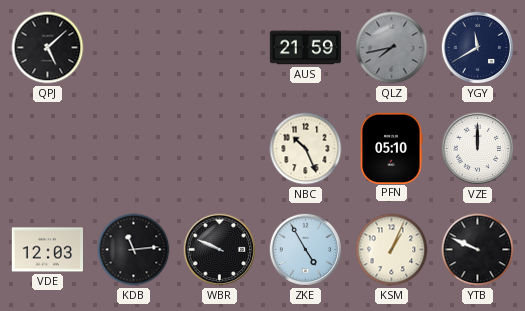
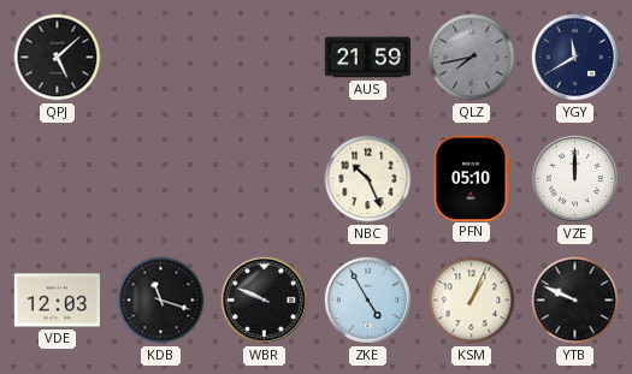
KDB: 11:14 -> 11:18 (161, 301)
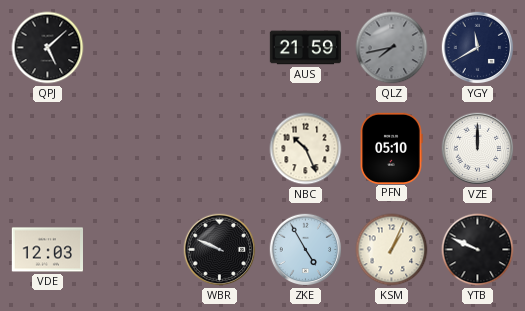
KDB: 11:18 -> none (161, 301)
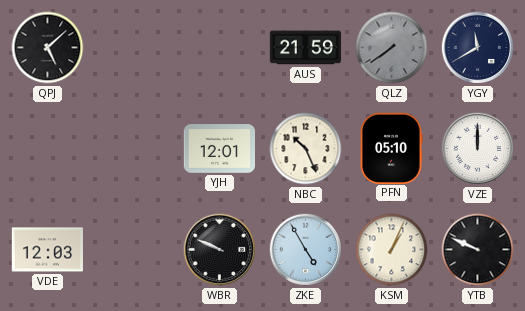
QLZ: 7:43 -> 7:39 (392, 48)
YJH: none -> 12:01 (220, 149)
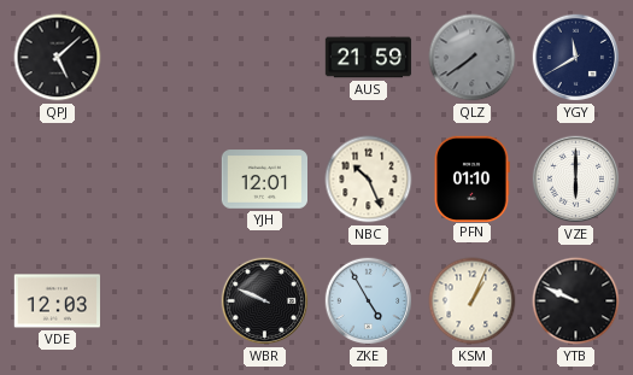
PFN: 05:10 -> 01:10 (471, 178)
VZE: 12:00 -> 6:00 (576, 180)
